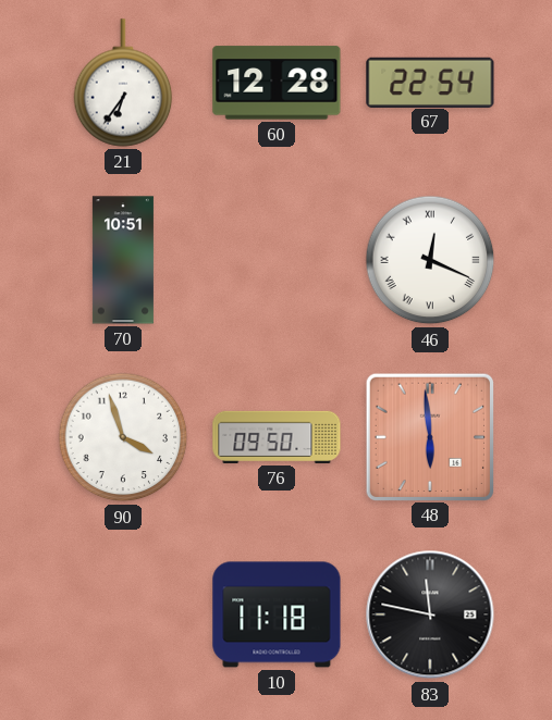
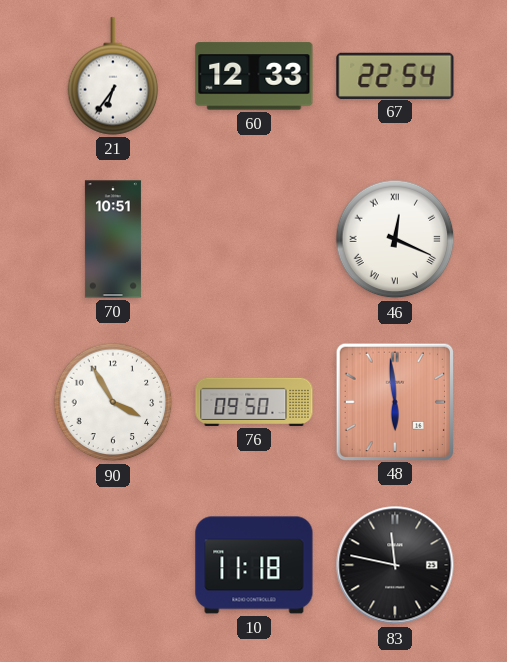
60: 12:28 -> 12:33 (254, 76)
90: 3:57 -> 3:55 (113, 402)
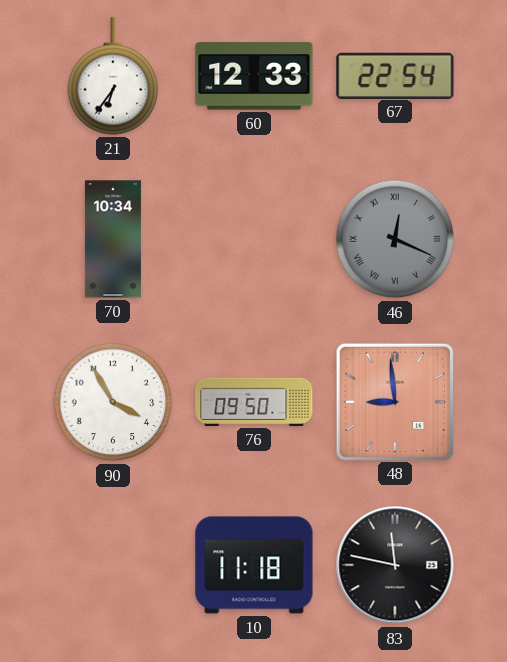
70: 10:51 -> 10:34 (113, 239)
46 dial: white -> grey (395, 239)
48: 5:59 -> 8:59 (394, 401)
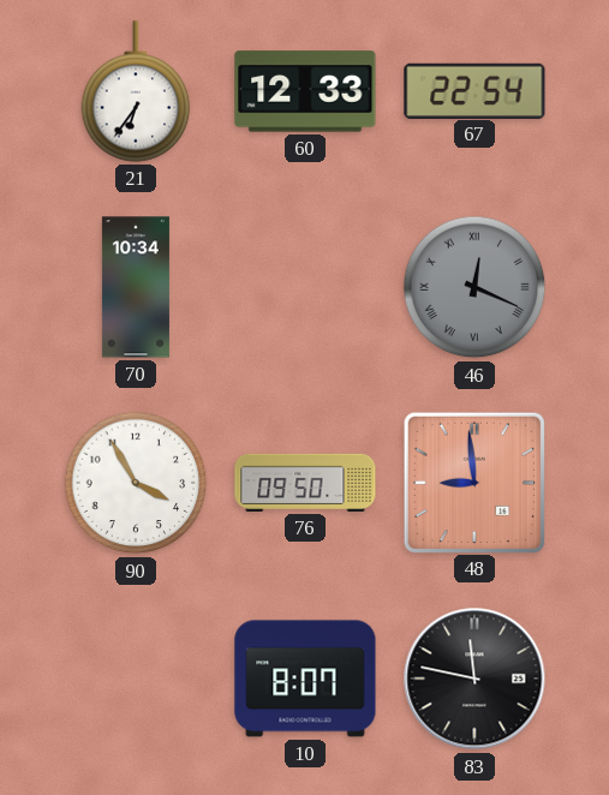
10: 11:18 -> 8:07 (305, 679)
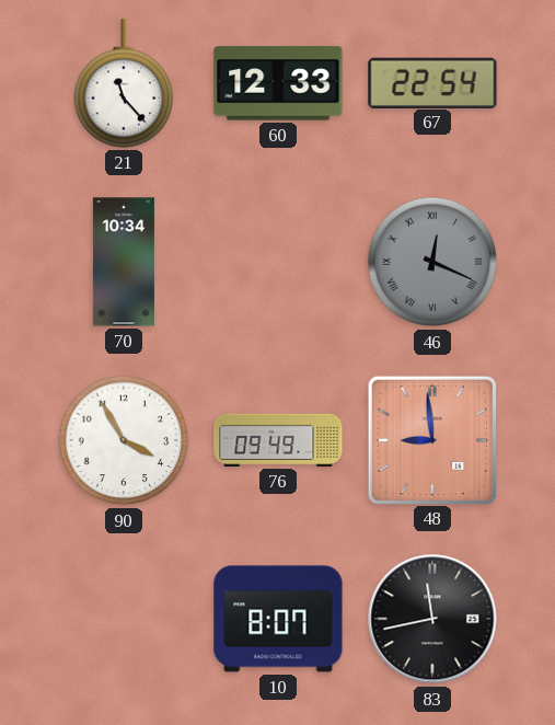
21: 6:36 -> 11:23 (124, 83)
76: 09:50 -> 09:49 (278, 440)
83: 11:47 -> 11:43 (432, 619)
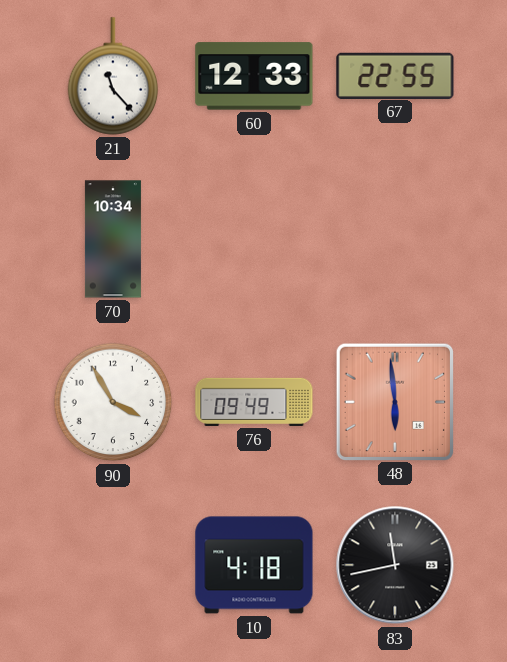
67: 22:54 -> 22:55 (395, 75)
46: 12:19 -> none (432, 262)
48: 8:59 -> 5:59 (394, 401)
10: 8:07 -> 4:18 (254, 565)
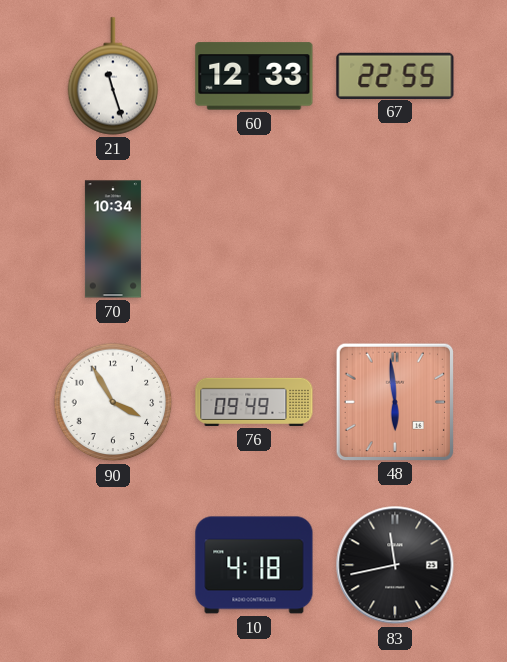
21: 11:23 -> 11:27 (113, 76)
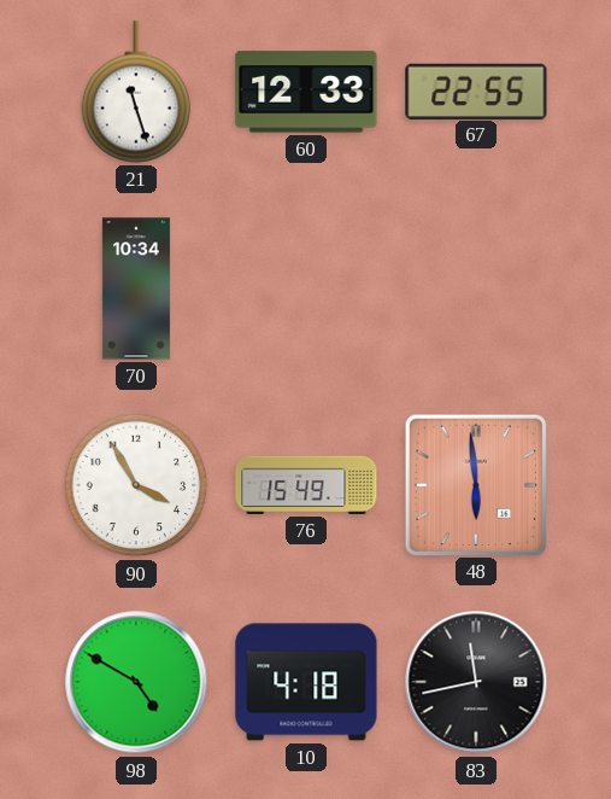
76: 09:49 -> 15:49 (306, 485)
98: none -> 4:50 (136, 682)
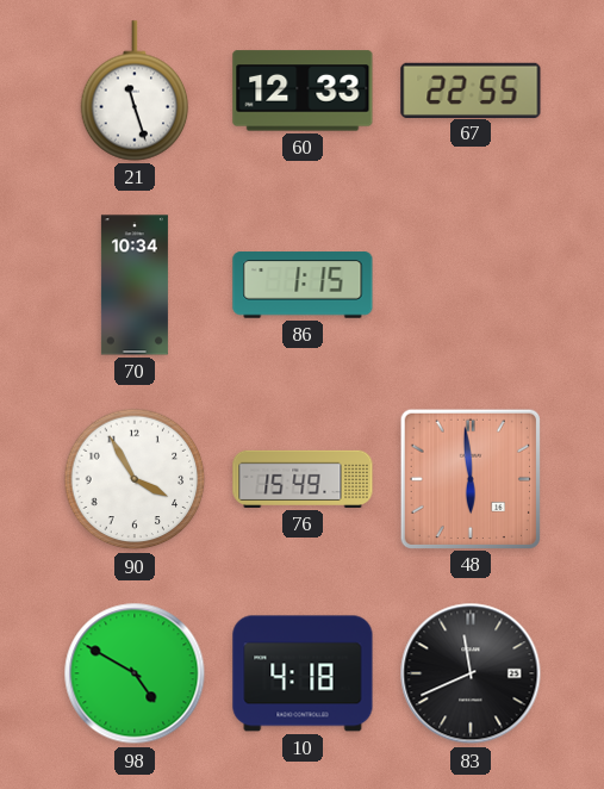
86: none -> 1:15 (303, 285)
83: 11:43 -> 11:41 (471, 673)
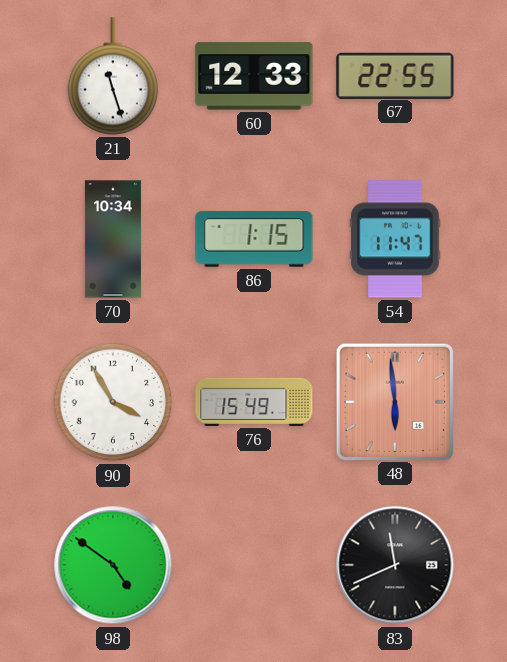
54: none -> 11:47 (395, 239)
98: 4:50 -> 4:51 (113, 565)
10: 4:18 -> none (303, 673)
